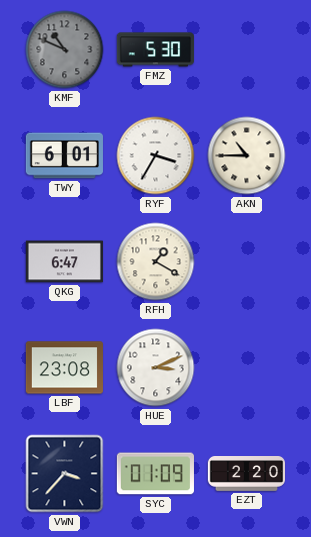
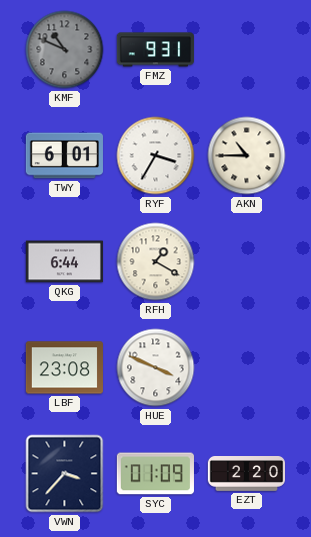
FMZ: 5:30 -> 9:31 (155, 50)
QKG: 6:47 -> 6:44 (64, 262)
HUE: 3:11 -> 3:49 (156, 368)
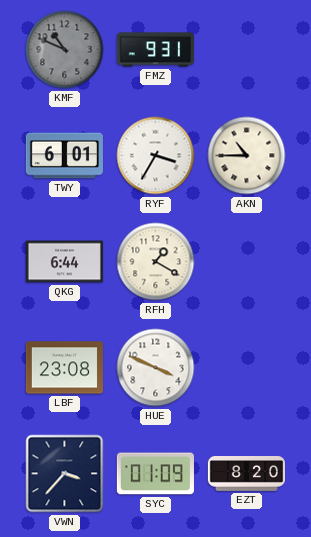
EZT: 2:20 -> 8:20 (246, 474)
